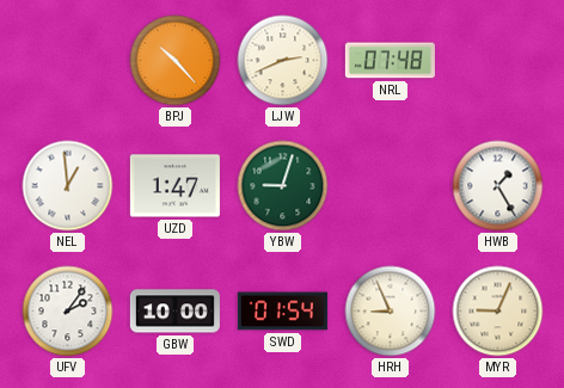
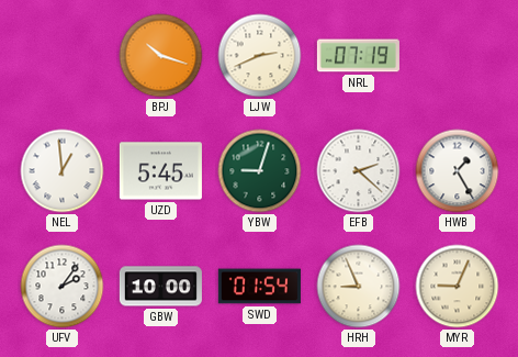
BPJ: 10:23 -> 10:18 (161, 56)
NRL: 07:48 -> 07:19 (358, 56)
UZD: 1:47 -> 5:45 (160, 171)
EFB: none -> 2:22 (359, 171)
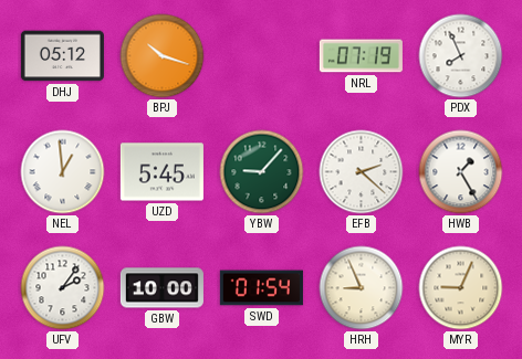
DHJ: none -> 05:12 (62, 56)
LJW: 2:41 -> none (260, 56)
PDX: none -> 7:56 (461, 56)
YBW: 9:03 -> 9:07 (262, 172)
